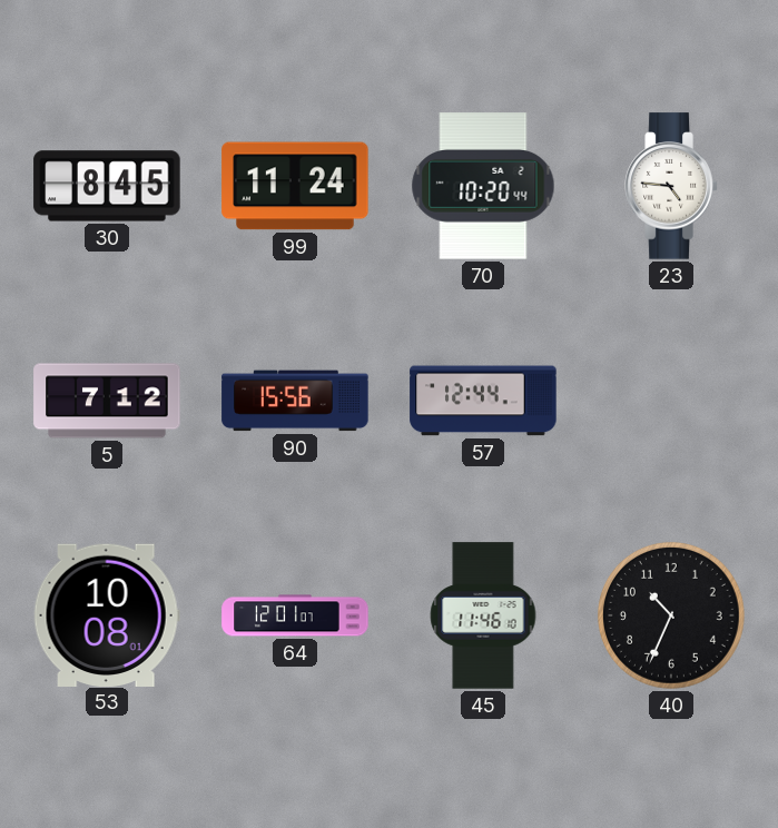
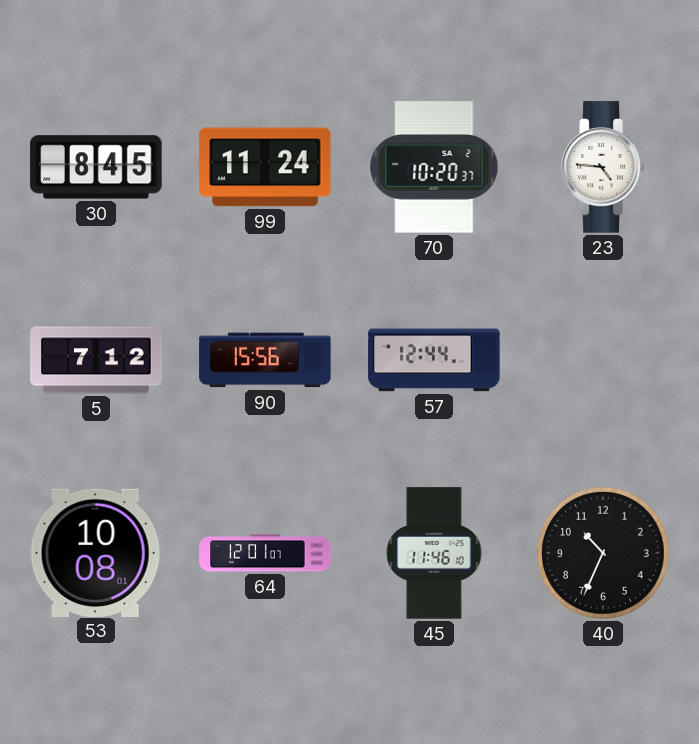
70: 10:20:44 -> 10:20:37 (434, 167)
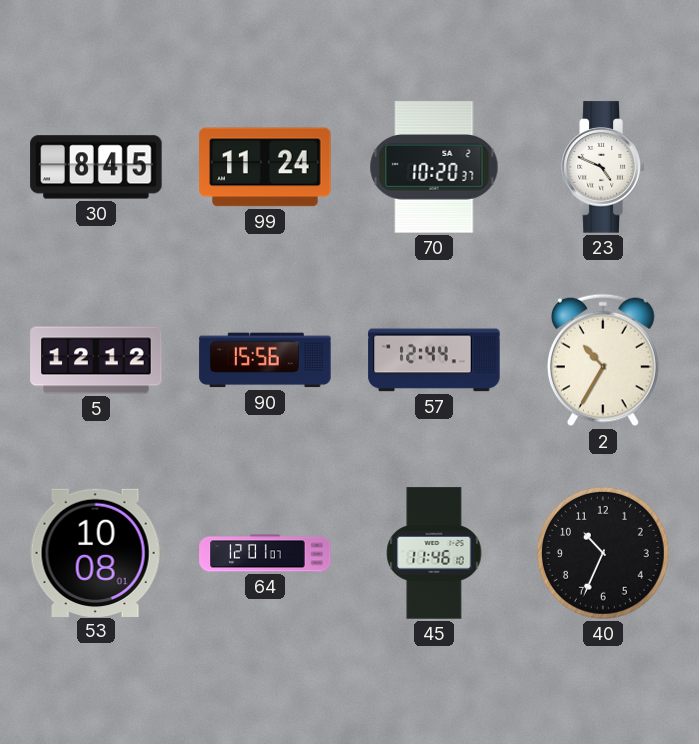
23: 4:46 -> 4:49 (603, 167)
5: 7:12 -> 12:12 (96, 360)
2: none -> 10:35 (604, 360)
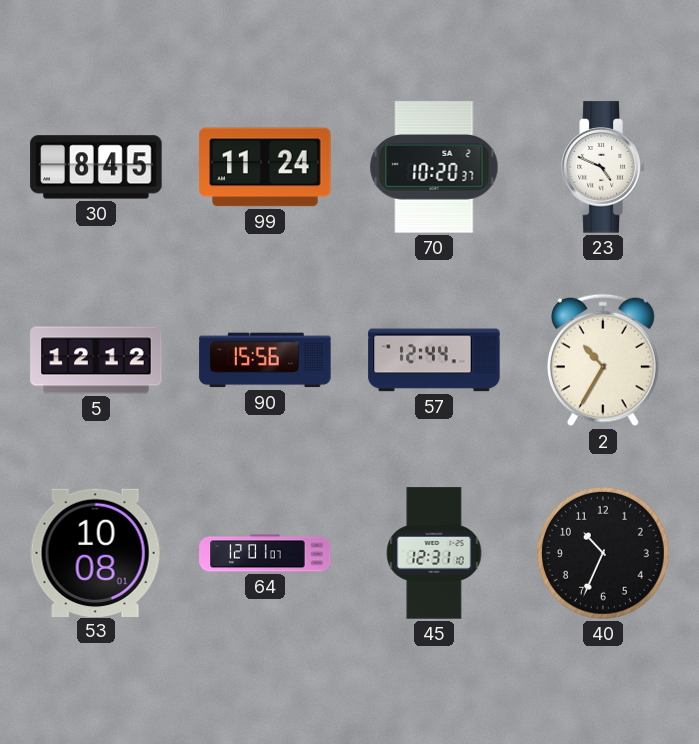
45: 11:46 -> 12:31 (434, 553)
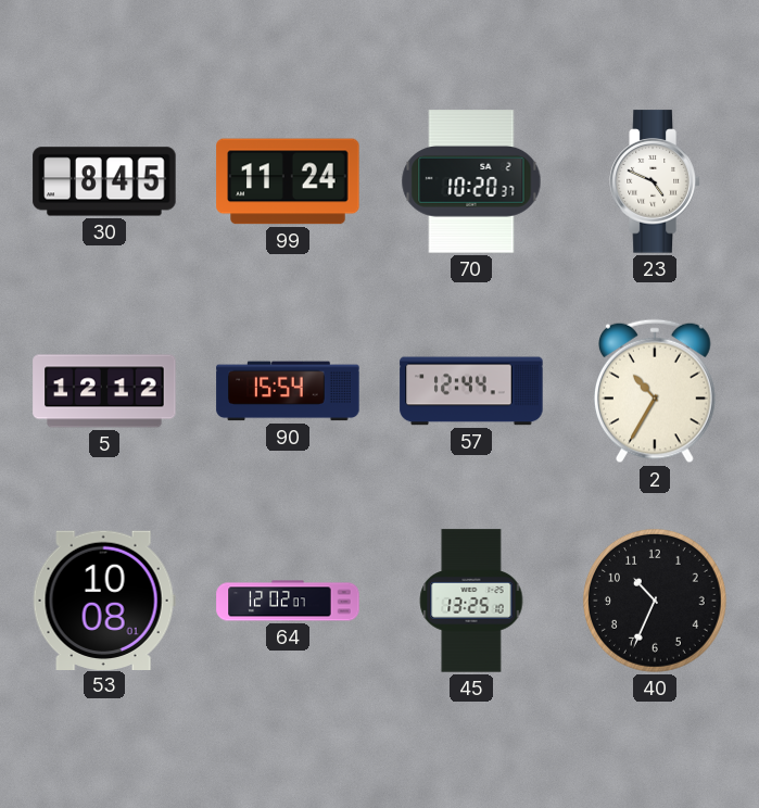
90: 15:56 -> 15:54 (288, 391)
64: 12:01 -> 12:02 (288, 601)
45: 12:31 -> 13:25 (471, 601)
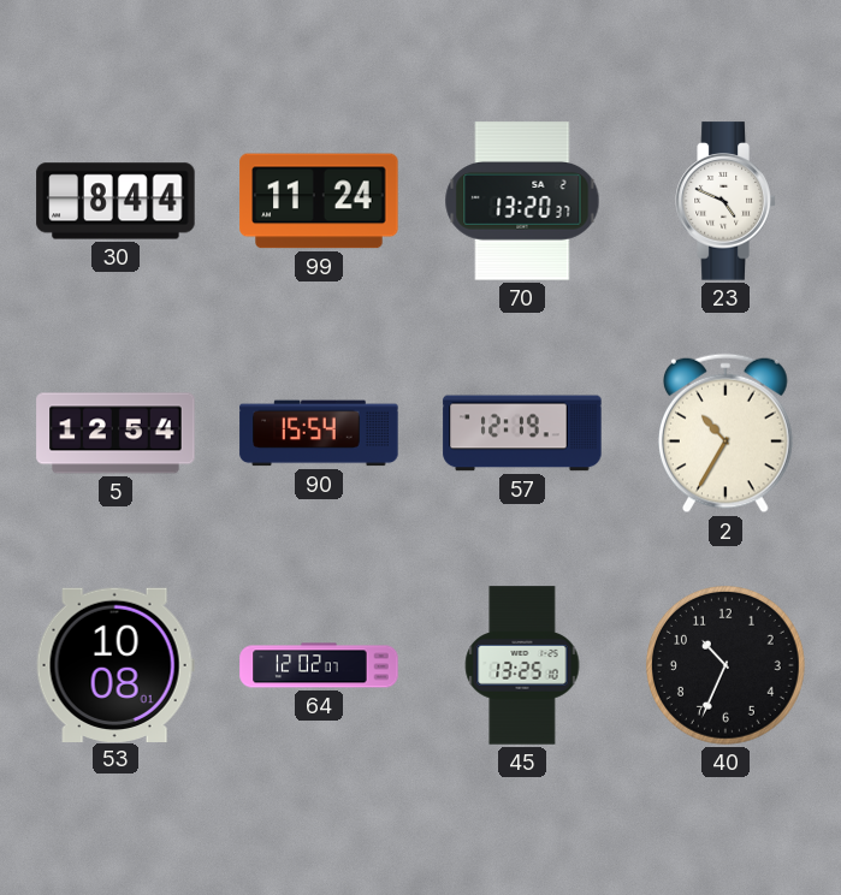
30: 8:45 -> 8:44 (116, 201)
70: 10:20 -> 13:20 (522, 201)
5: 12:12 -> 12:54 (116, 433)
57: 12:44 -> 12:19 (522, 433)
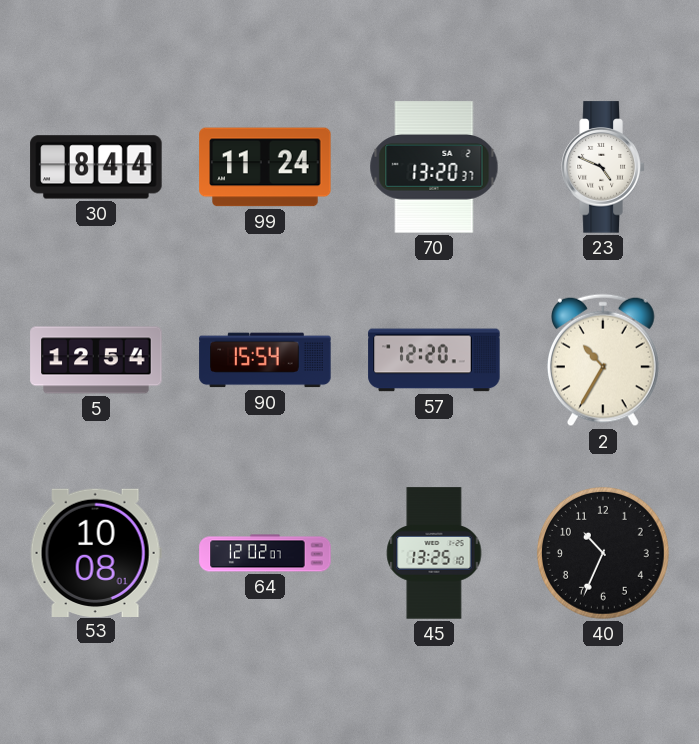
57: 12:19 -> 12:20 (434, 360)
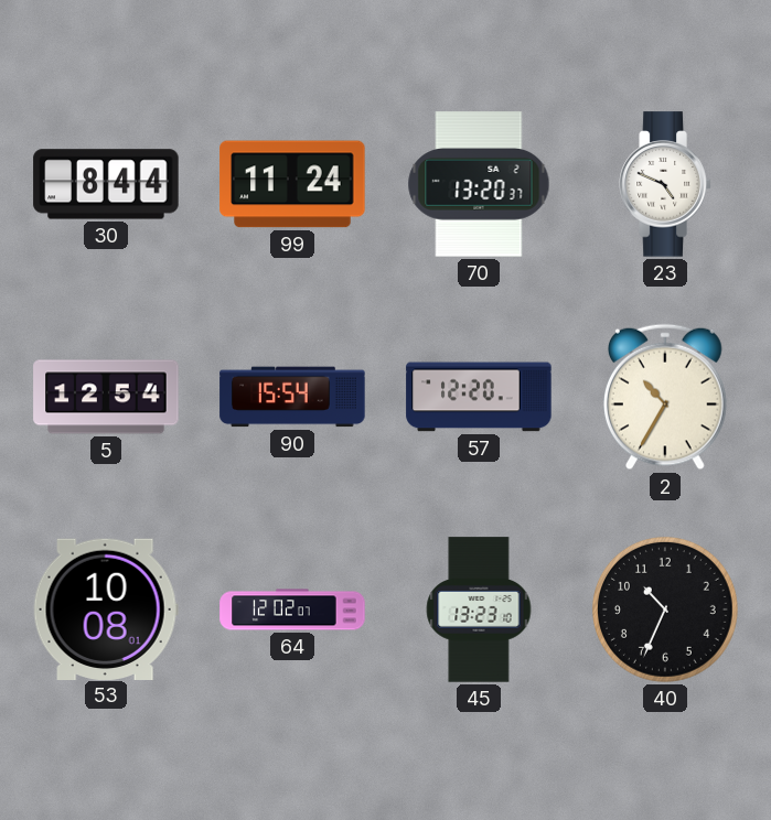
45: 13:25 -> 13:23 (479, 609)
